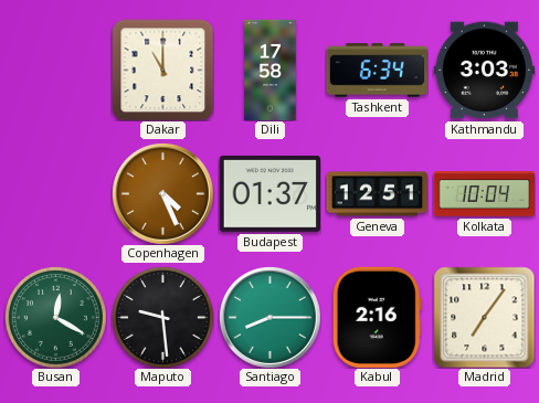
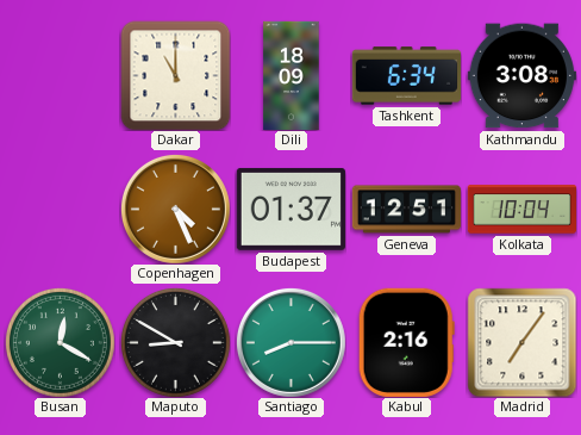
Dili: 17:58 -> 18:09 (292, 75)
Kathmandu: 3:03 -> 3:08 (521, 76)
Maputo: 9:29 -> 8:50 (175, 342)
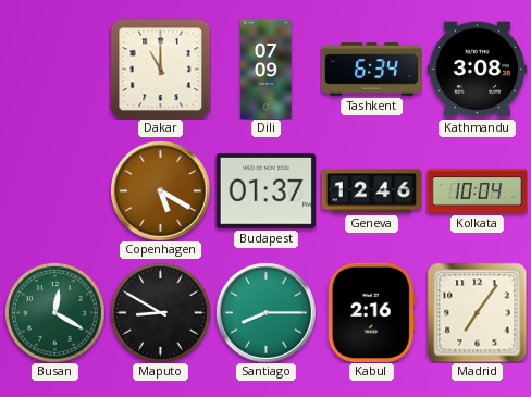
Dili: 18:09 -> 07:09 (267, 69)
Copenhagen: 4:26 -> 5:20 (160, 190)
Geneva: 12:51 -> 12:46 (371, 191)
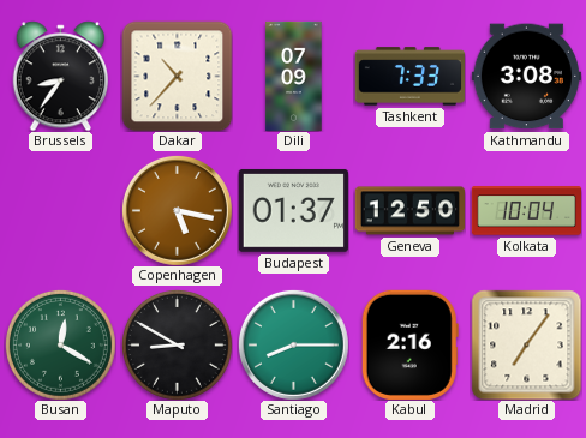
Brussels: none -> 8:36 (60, 76)
Dakar: 11:00 -> 10:37 (177, 76)
Tashkent: 6:34 -> 7:33 (409, 77)
Copenhagen: 5:20 -> 5:17 (177, 210)
Geneva: 12:46 -> 12:50 (409, 211)
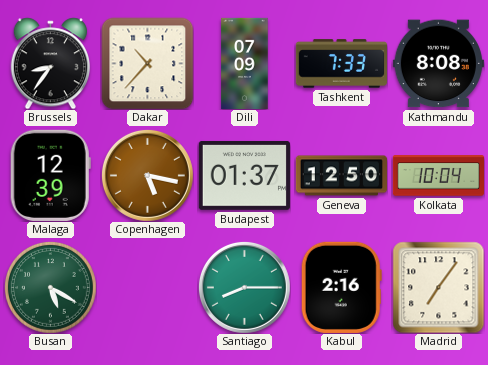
Kathmandu: 3:08 -> 8:08 (438, 64)
Malaga: none -> 12:39 (50, 175)
Busan: 12:20 -> 5:20 (50, 287)
Maputo: 8:50 -> none (177, 344)
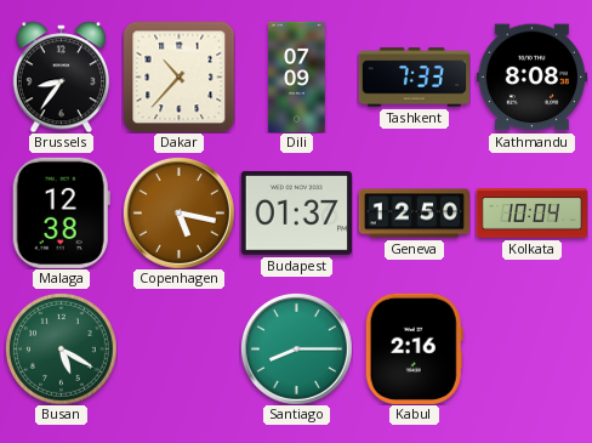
Malaga: 12:39 -> 12:38 (61, 212)
Madrid: 7:06 -> none (438, 287)
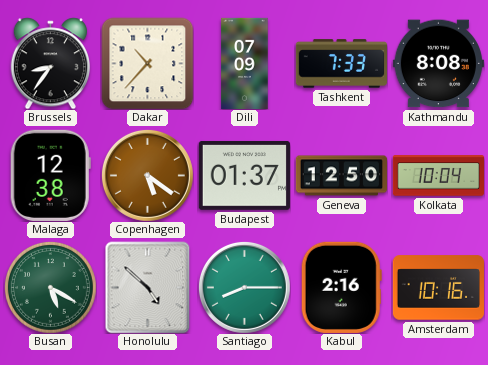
Copenhagen: 5:17 -> 5:21 (147, 175)
Honolulu: none -> 4:52 (148, 287)
Amsterdam: none -> 10:16 (438, 288)
